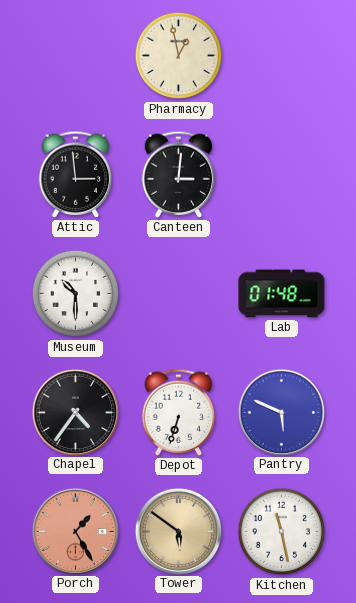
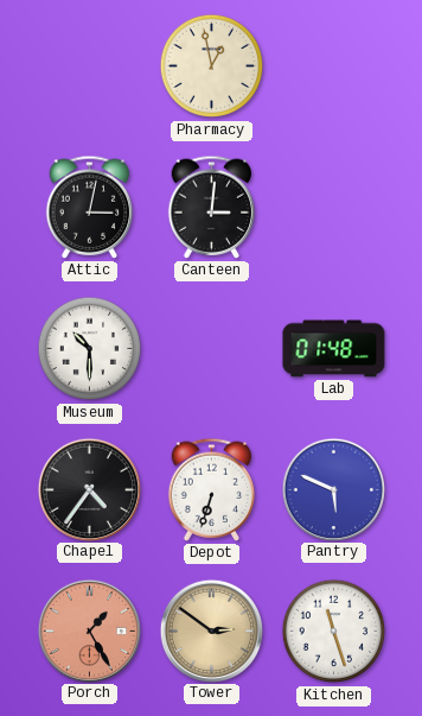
Attic: 2:59 -> 3:02 (90, 207)
Tower: 5:51 -> 2:51 (211, 631)
Kitchen: 11:28 -> 11:27 (334, 632)
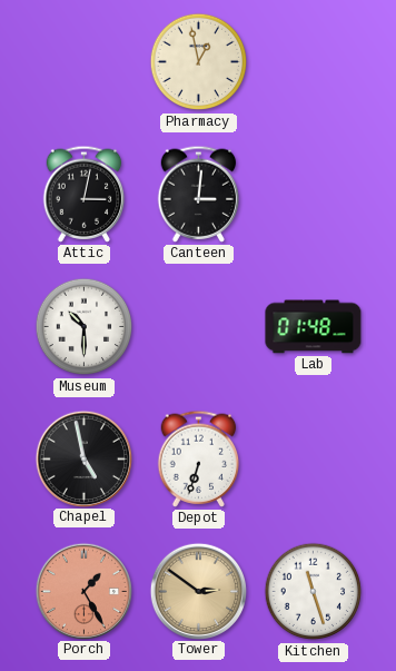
Chapel: 4:36 -> 4:58 (83, 458)
Pantry: 5:49 -> none (333, 489)
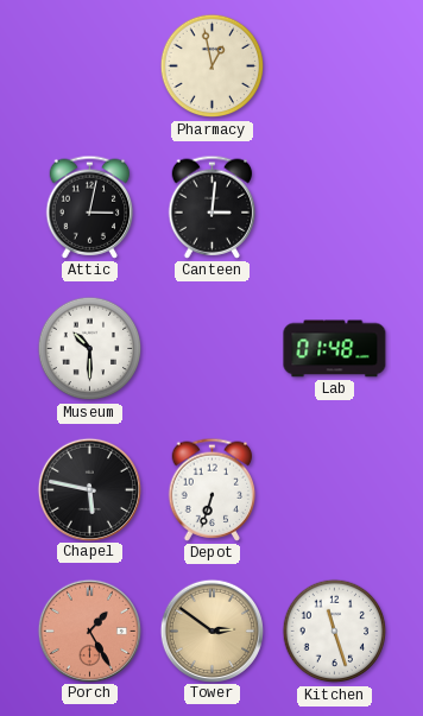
Chapel: 4:58 -> 5:47 (89, 489)
